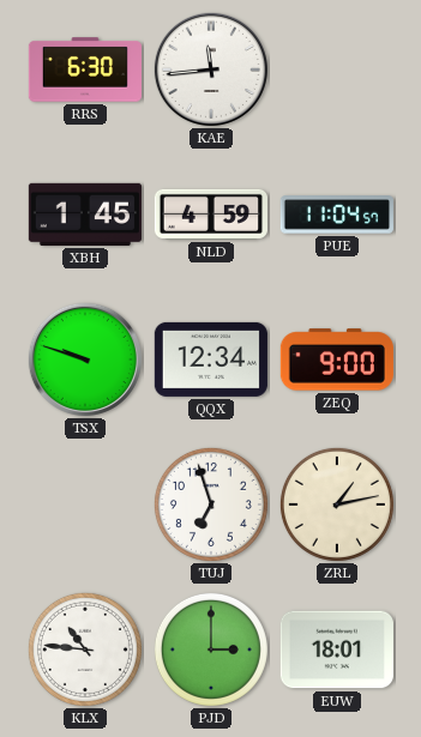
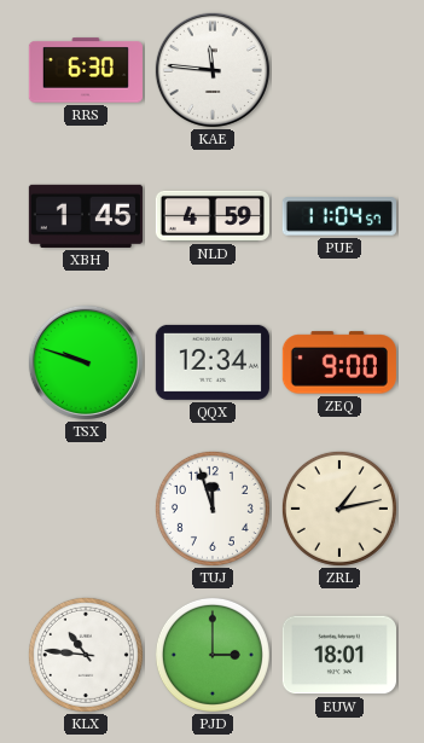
KAE: 11:44 -> 11:46 (213, 70)
TUJ: 6:57 -> 11:57 (213, 509)
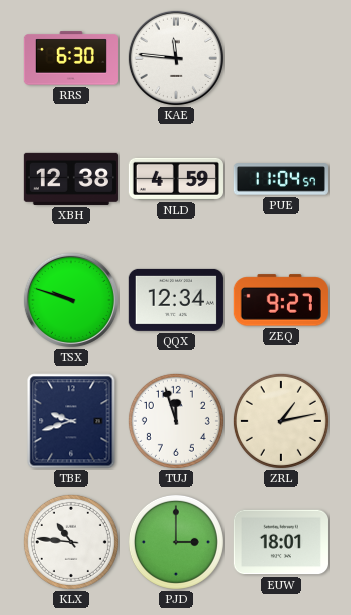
XBH: 1:45 -> 12:38 (71, 179)
ZEQ: 9:00 -> 9:27 (281, 300)
TBE: none -> 9:42 (71, 421)
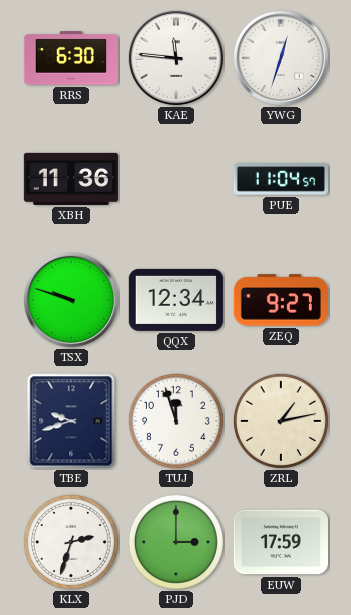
YWG: none -> 12:33 (281, 58)
XBH: 12:38 -> 11:36 (71, 179)
NLD: 4:59 -> none (176, 179)
KLX: 10:46 -> 2:33 (71, 542)
EUW: 18:01 -> 17:59 (281, 542)
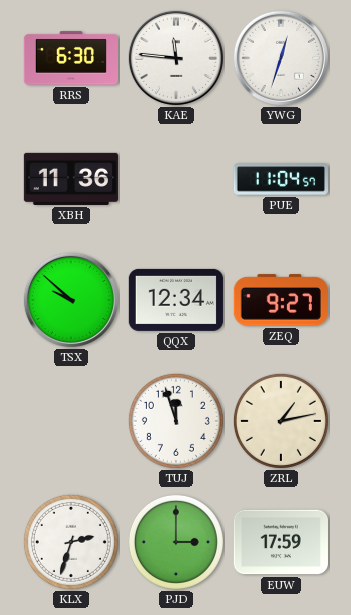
TSX: 9:48 -> 9:52 (71, 300)
TBE: 9:42 -> none (71, 421)
